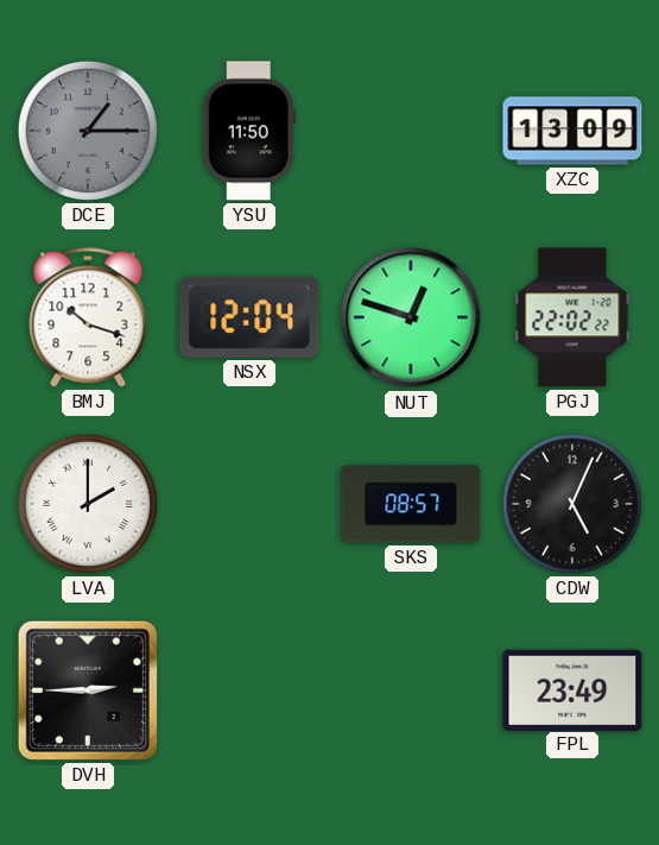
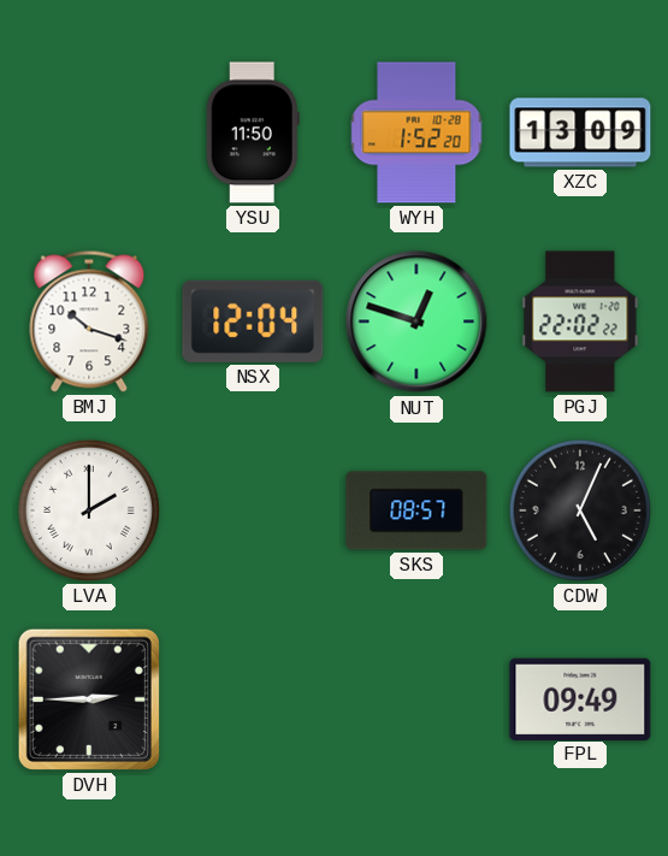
DCE: 1:15 -> none (88, 131)
WYH: none -> 1:52 (416, 132)
FPL: 23:49 -> 09:49 (580, 698)
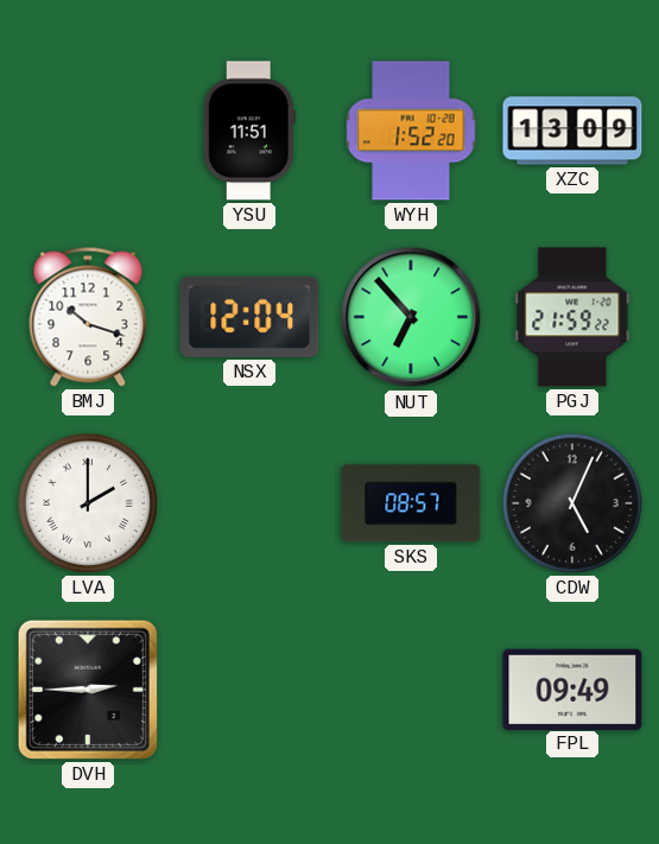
YSU: 11:50 -> 11:51 (249, 131)
NUT: 12:48 -> 6:53 (411, 317)
PGJ: 22:02 -> 21:59 (572, 317)
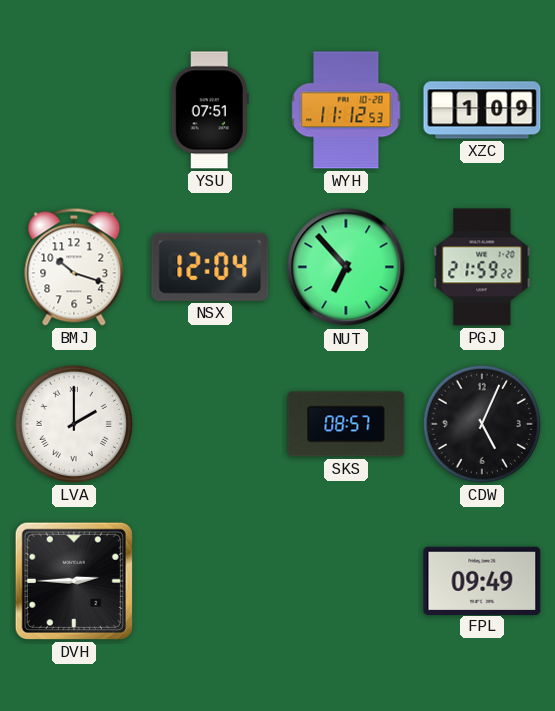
YSU: 11:51 -> 07:51 (210, 110)
WYH: 1:52 -> 11:12 (346, 110)
XZC: 13:09 -> 1:09 (482, 110)
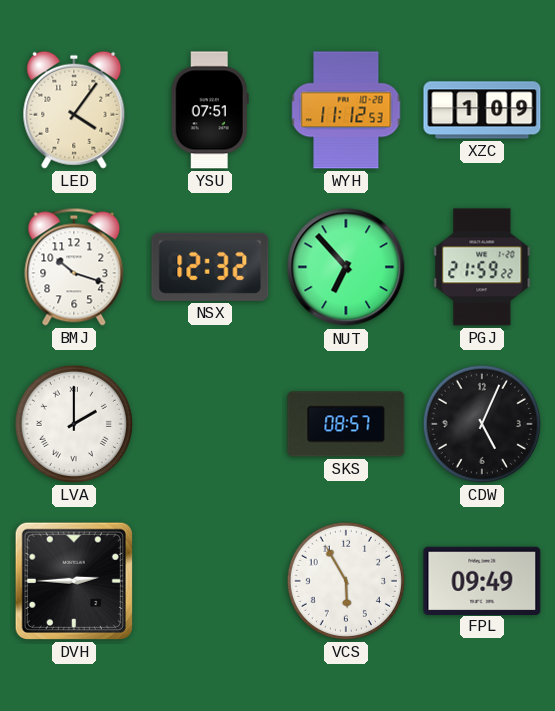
LED: none -> 4:06 (74, 110)
NSX: 12:04 -> 12:32 (210, 267)
VCS: none -> 5:55 (346, 581)
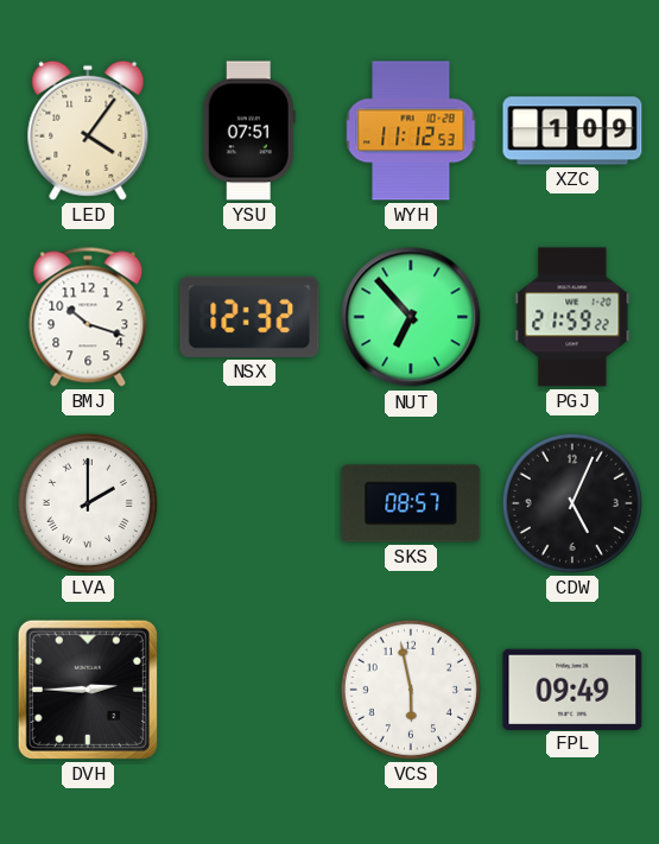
VCS: 5:55 -> 5:58 (411, 690)
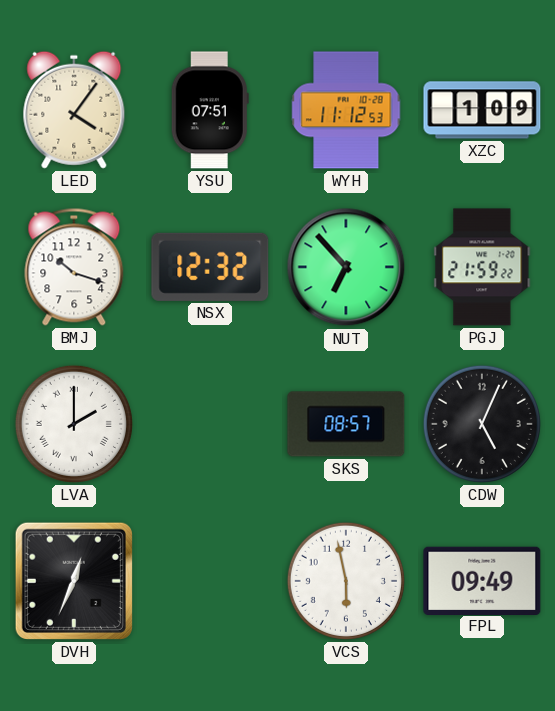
DVH: 2:45 -> 12:34 (74, 581)
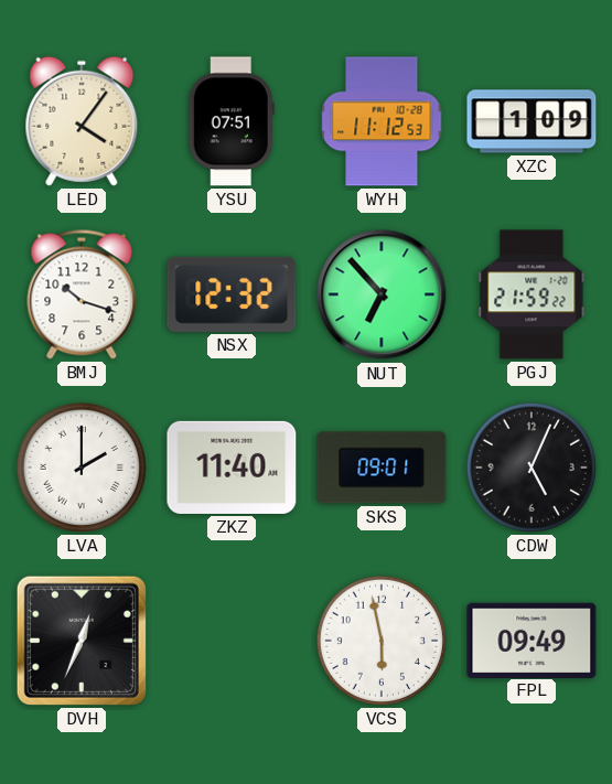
ZKZ: none -> 11:40 (232, 468)
SKS: 08:57 -> 09:01 (382, 468)
